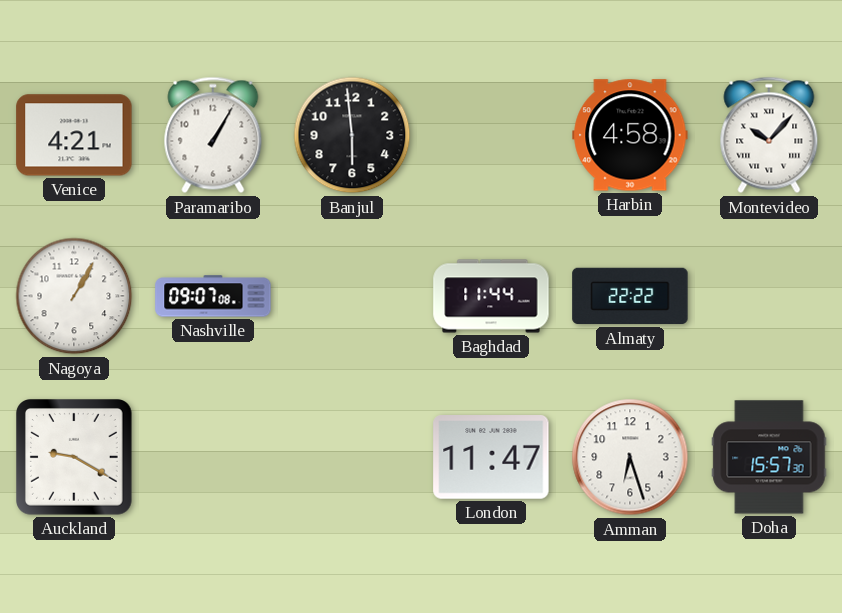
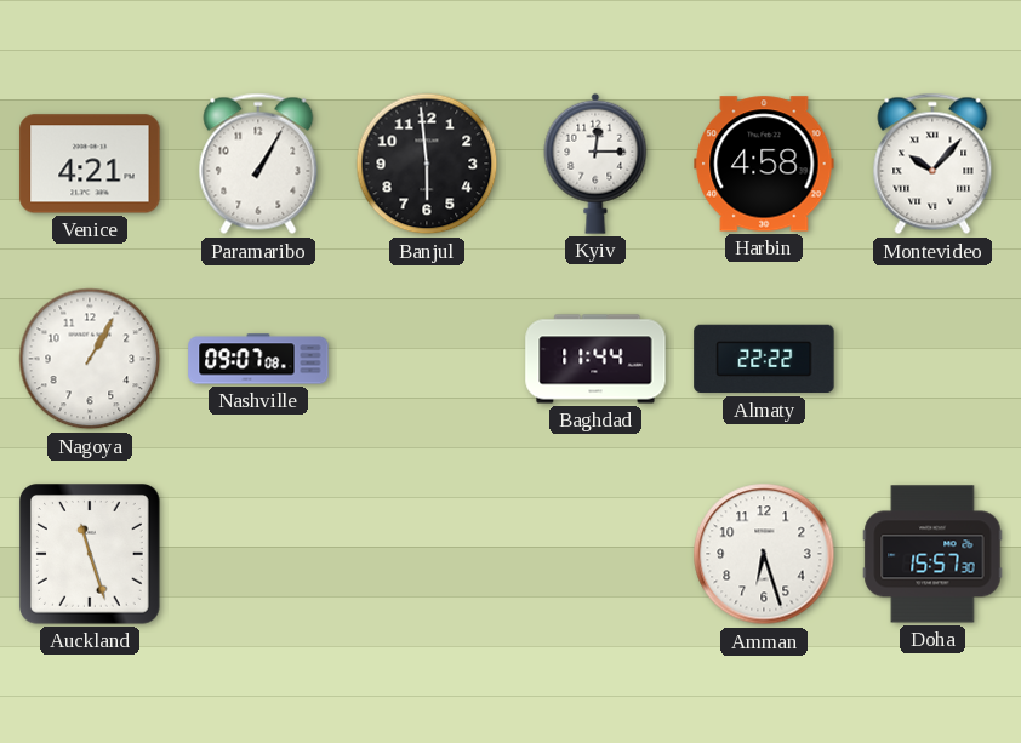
Kyiv: none -> 12:15 (595, 164)
Auckland: 9:20 -> 11:27 (91, 555)
London: 11:47 -> none (491, 458)
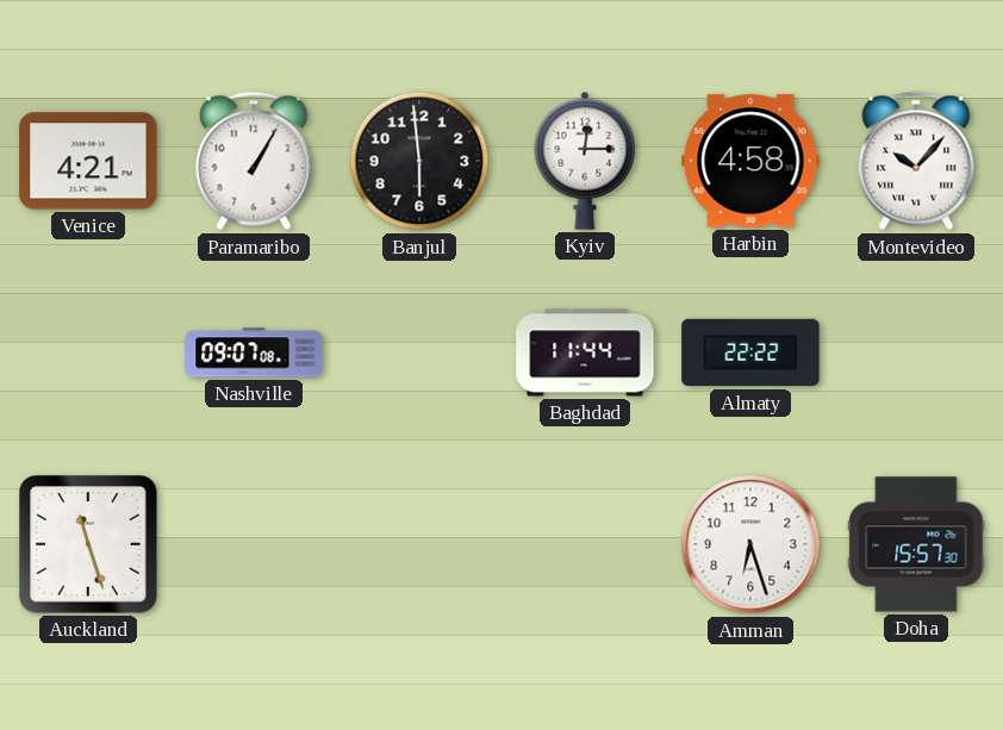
Nagoya: 1:05 -> none (90, 359)
